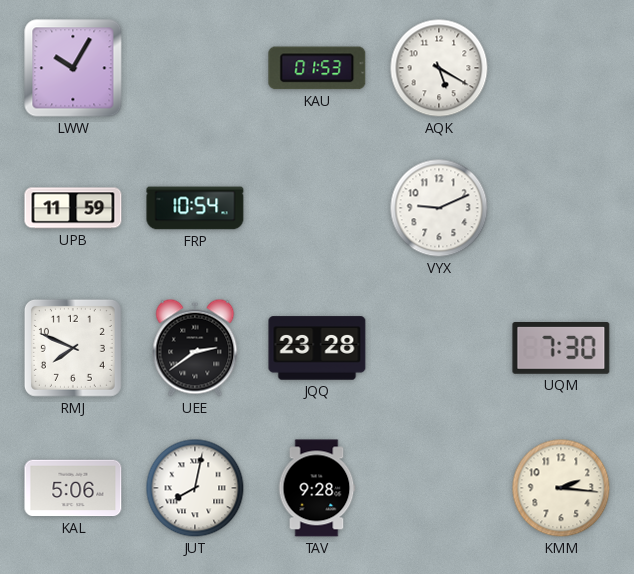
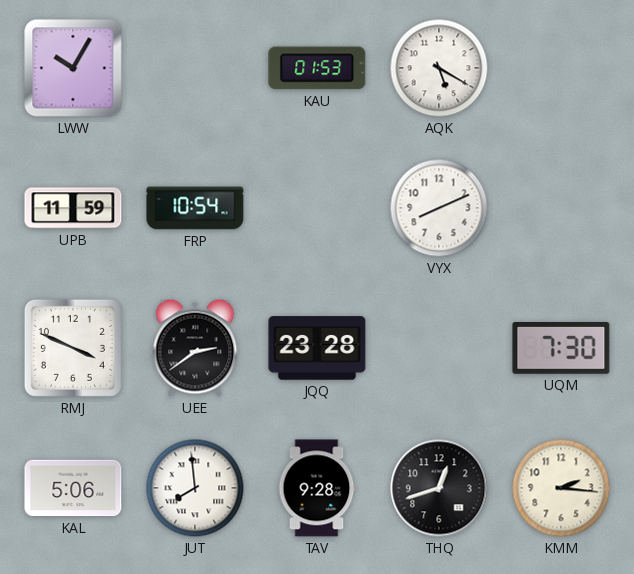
VYX: 9:11 -> 8:11 (439, 208)
RMJ: 7:49 -> 3:49 (73, 348)
JUT: 8:02 -> 7:59 (195, 488)
THQ: none -> 12:42 (439, 488)
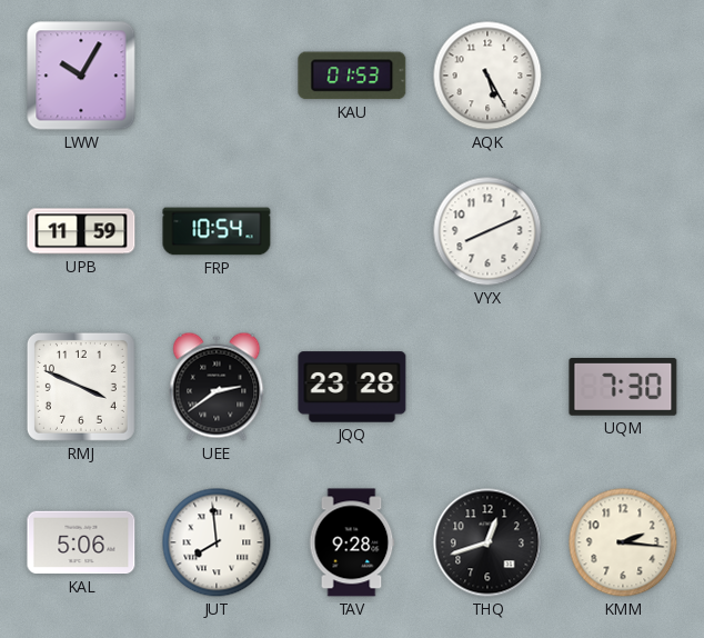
AQK: 5:20 -> 5:25 (487, 76)
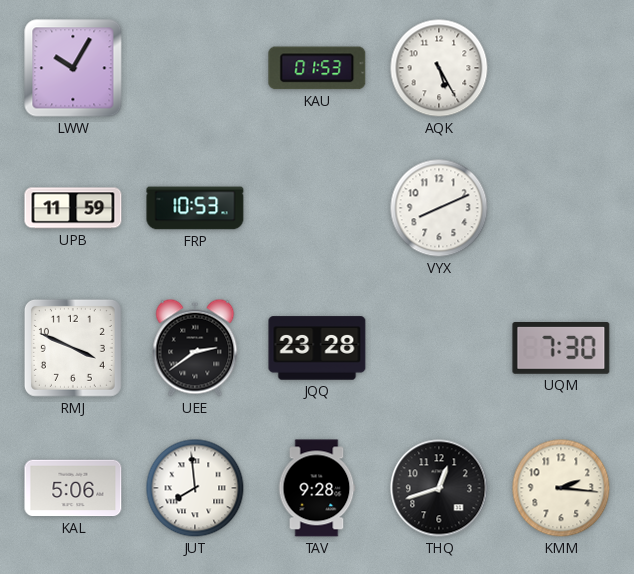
FRP: 10:54 -> 10:53 (195, 208)
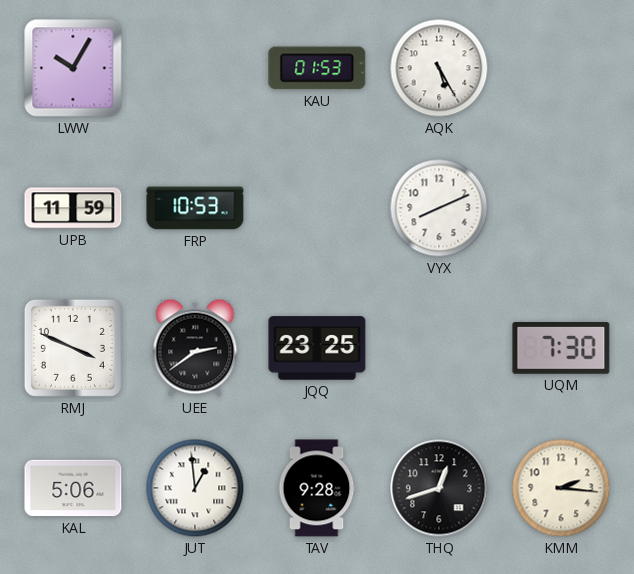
JQQ: 23:28 -> 23:25 (317, 348)
JUT: 7:59 -> 12:59 (195, 488)
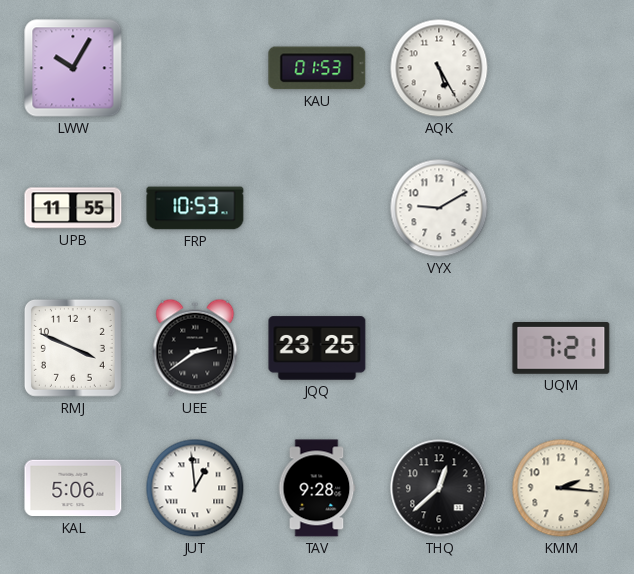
UPB: 11:59 -> 11:55 (73, 208)
VYX: 8:11 -> 9:10 (439, 208)
UQM: 7:30 -> 7:21 (561, 349)
THQ: 12:42 -> 12:38 (439, 488)
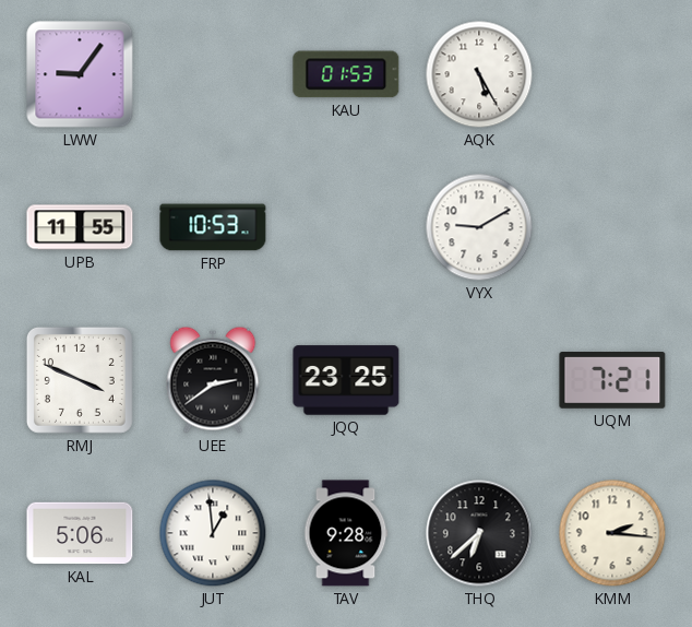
LWW: 10:05 -> 9:06 (80, 74)
THQ: 12:38 -> 6:38 (479, 533)
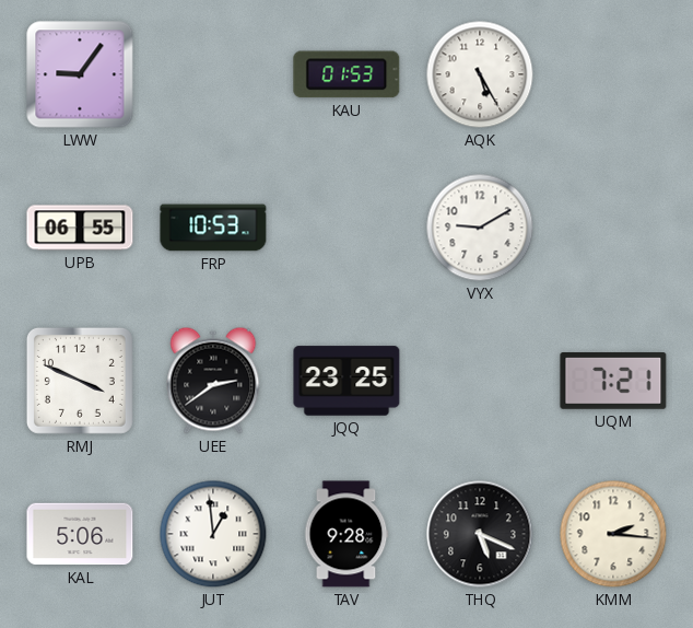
UPB: 11:55 -> 06:55 (80, 228)
THQ: 6:38 -> 5:19 (480, 534)
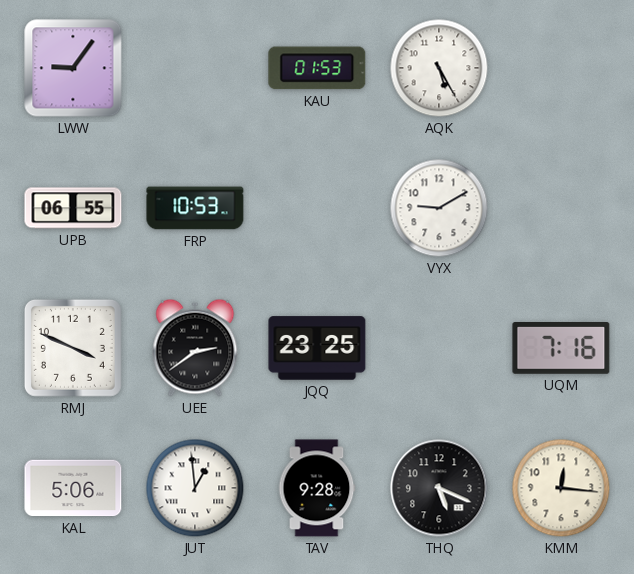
UQM: 7:21 -> 7:16 (561, 349)
KMM: 2:16 -> 12:16 (561, 488)
